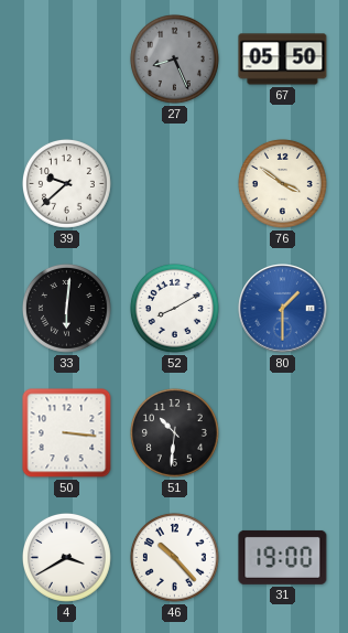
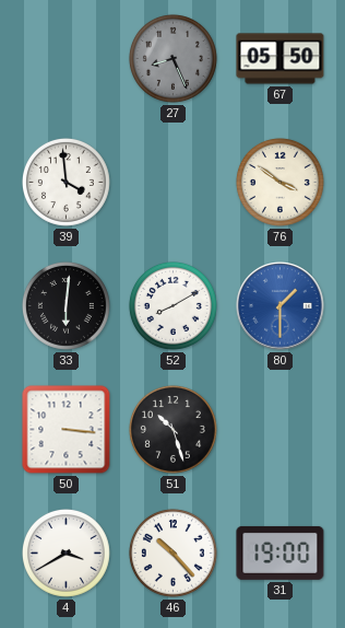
39: 9:38 -> 3:59 (66, 182)
51: 10:31 -> 10:27 (172, 429)
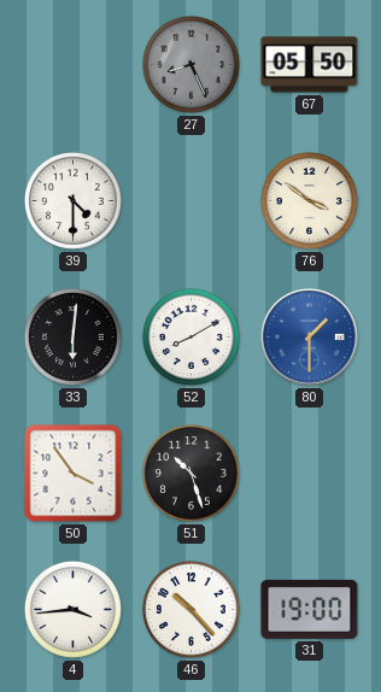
39: 3:59 -> 4:30 (72, 200)
50: 3:16 -> 3:54 (74, 474)
4: 3:40 -> 3:44 (72, 609)
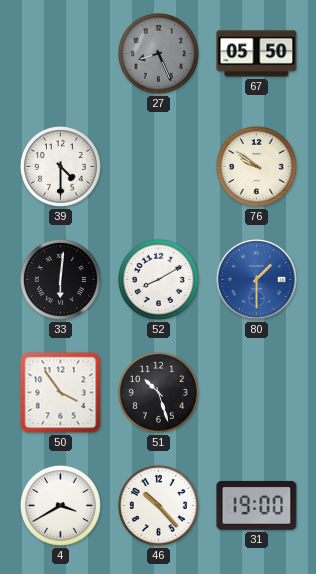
76: 3:51 -> 9:51 (256, 166)
4: 3:44 -> 3:40 (60, 505)
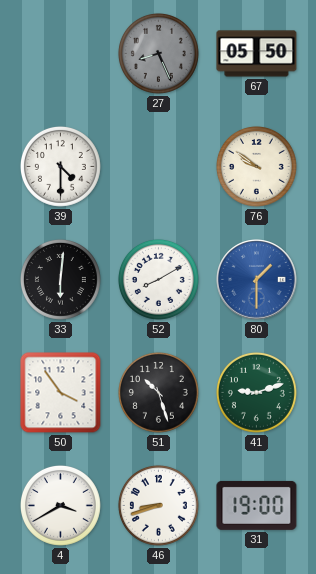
41: none -> 9:12 (256, 392)
46: 10:23 -> 8:42 (158, 505)
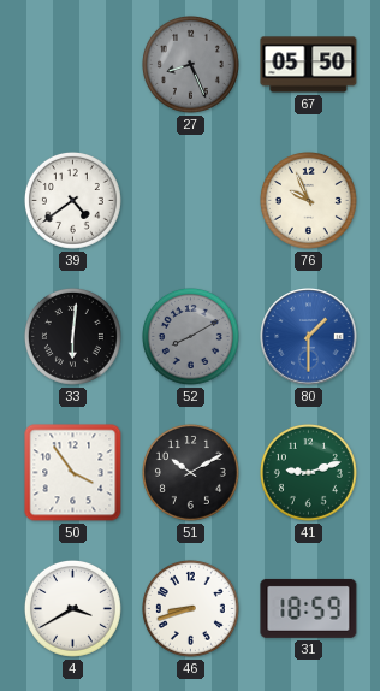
39: 4:30 -> 4:39 (72, 200)
76: 9:51 -> 9:56 (308, 200)
52 dial: white -> grey (190, 336)
51: 10:27 -> 10:10 (190, 472)
31: 19:00 -> 18:59 (309, 608)
